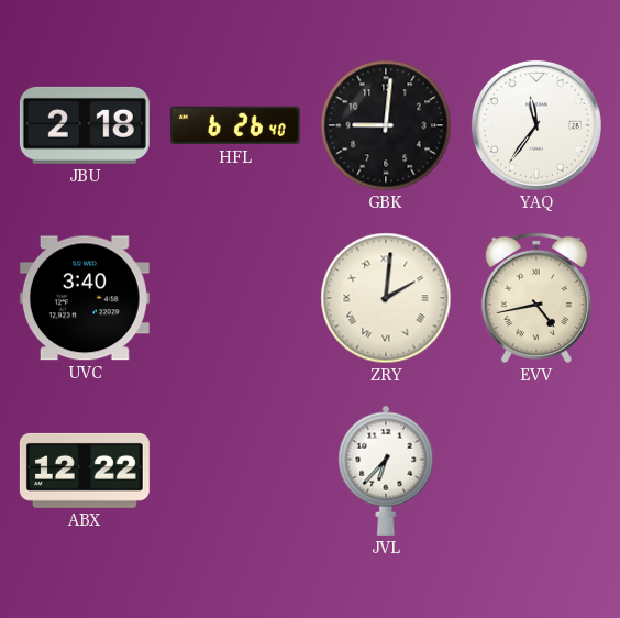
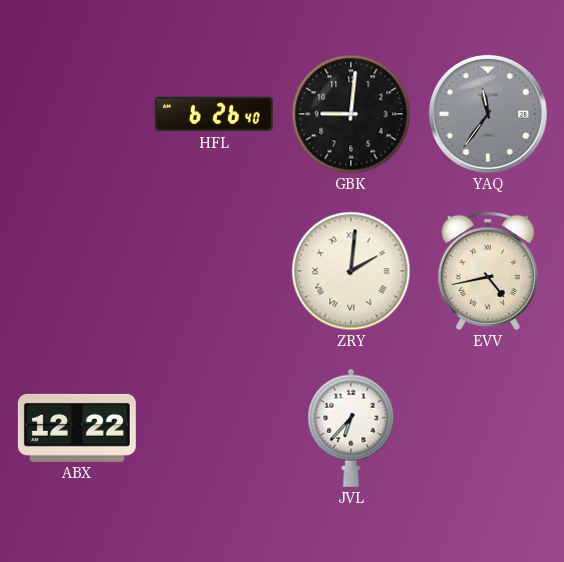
JBU: 2:18 -> none (85, 125)
YAQ dial: white -> grey (488, 114)
UVC: 3:40 -> none (85, 298)
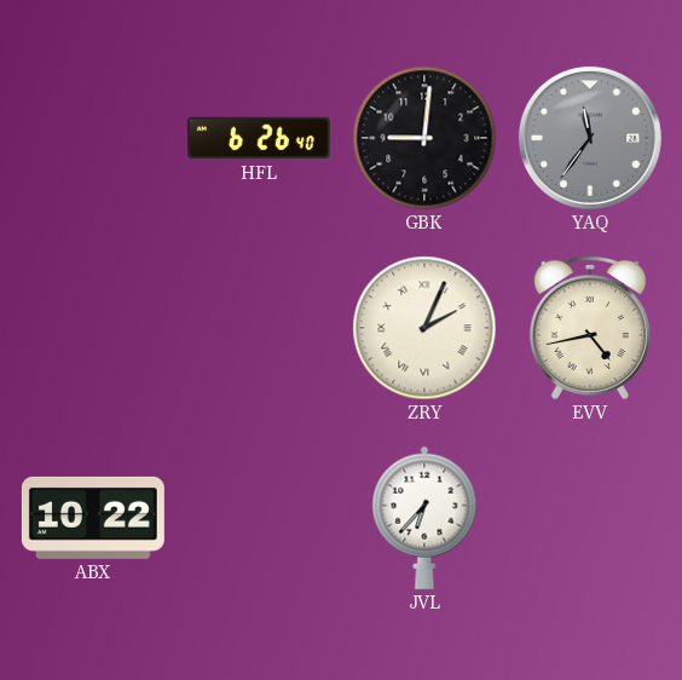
ZRY: 2:01 -> 2:04 (424, 328)
ABX: 12:22 -> 10:22 (93, 518)
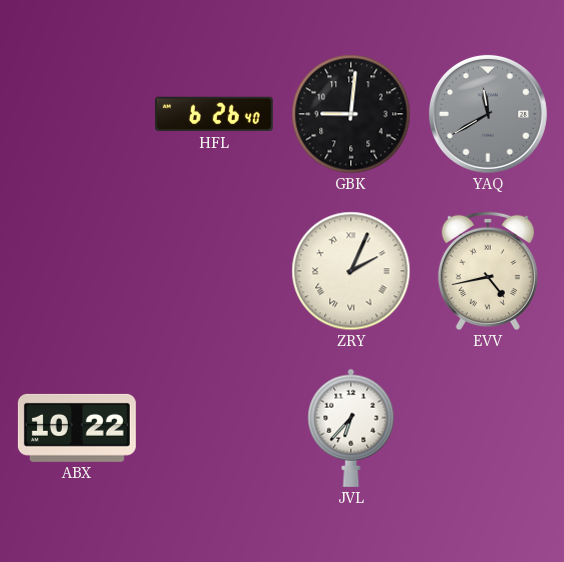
YAQ: 11:36 -> 11:40 (488, 114)
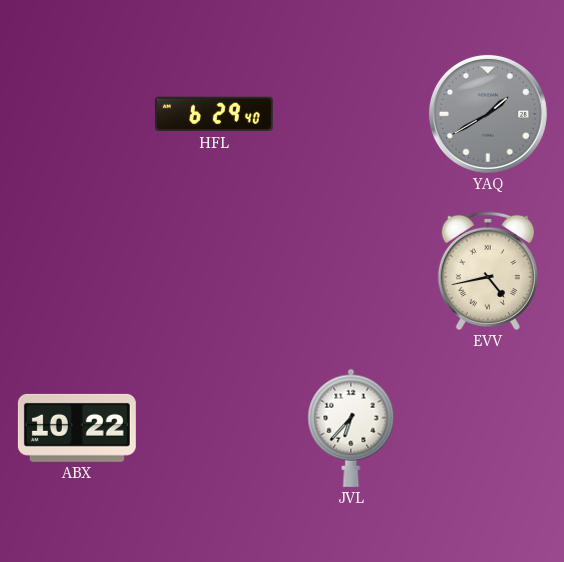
HFL: 6:26 -> 6:29 (214, 114)
GBK: 9:01 -> none (351, 114)
YAQ: 11:40 -> 1:40 (488, 114)
ZRY: 2:04 -> none (351, 271)
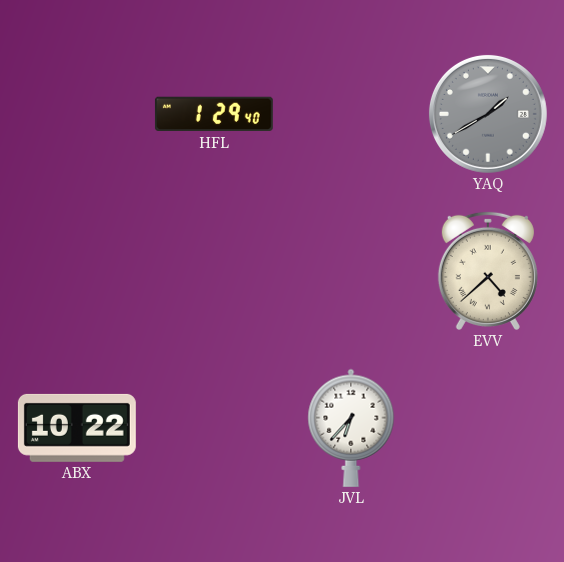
HFL: 6:29 -> 1:29 (214, 114)
EVV: 4:43 -> 4:38 (488, 271)
